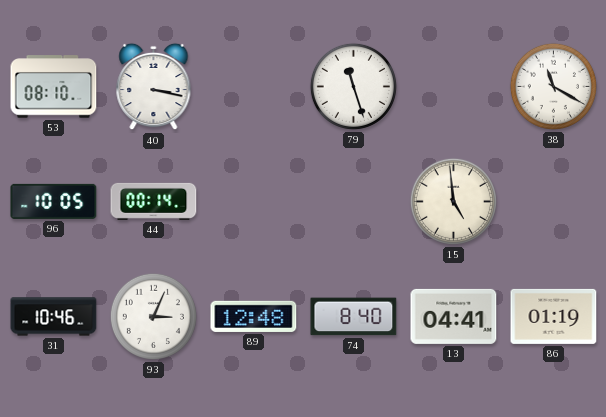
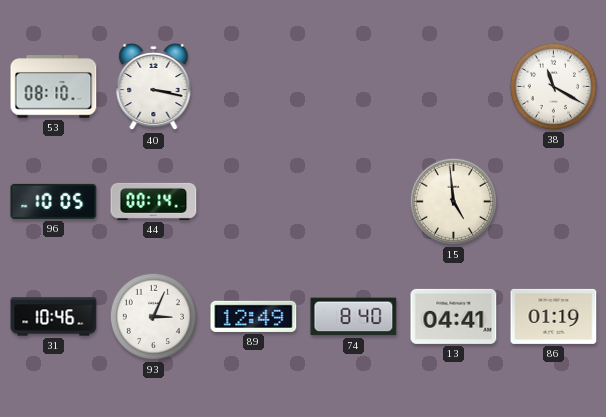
79: 11:27 -> none (353, 86)
89: 12:48 -> 12:49 (254, 316)
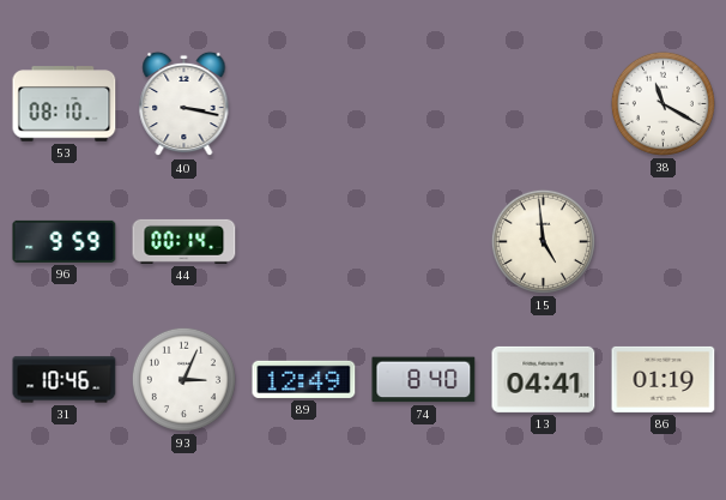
96: 10:05 -> 9:59 (65, 241)
